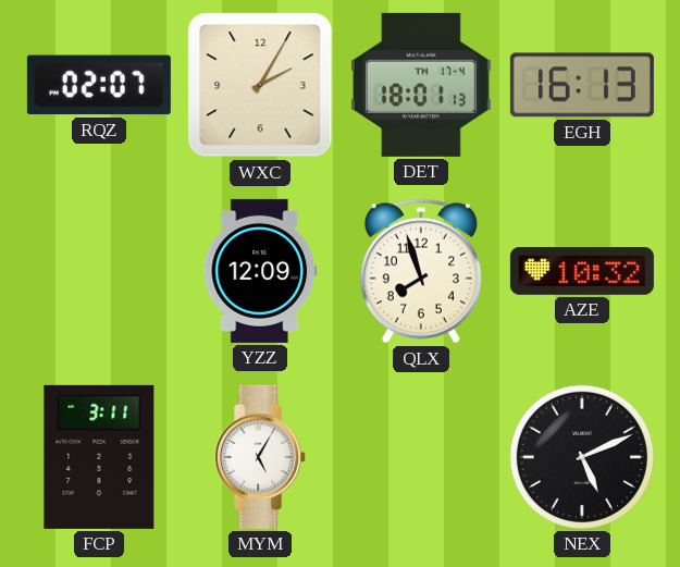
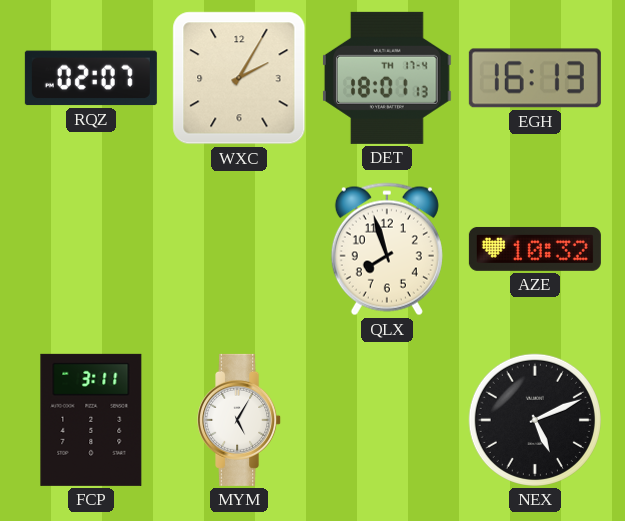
YZZ: 12:09 -> none (260, 271)
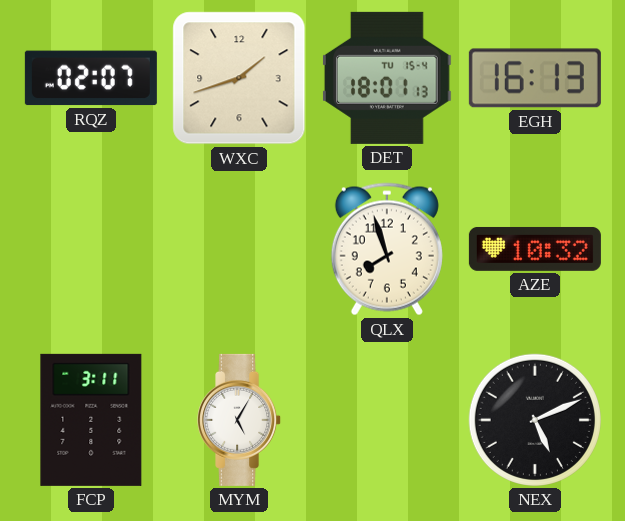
WXC: 2:05 -> 1:42 (239, 78)
DET date: TH 17-4 -> TU 15-4 (388, 78)
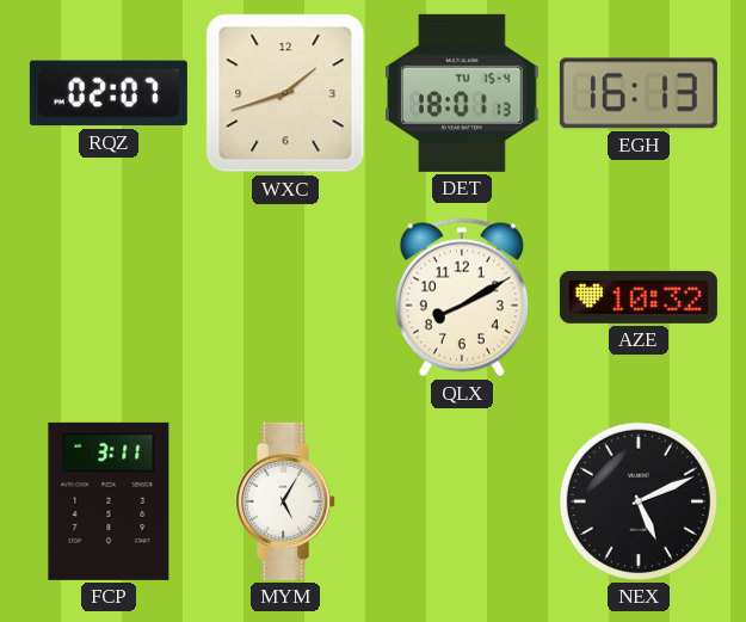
QLX: 7:57 -> 8:10 (462, 297)
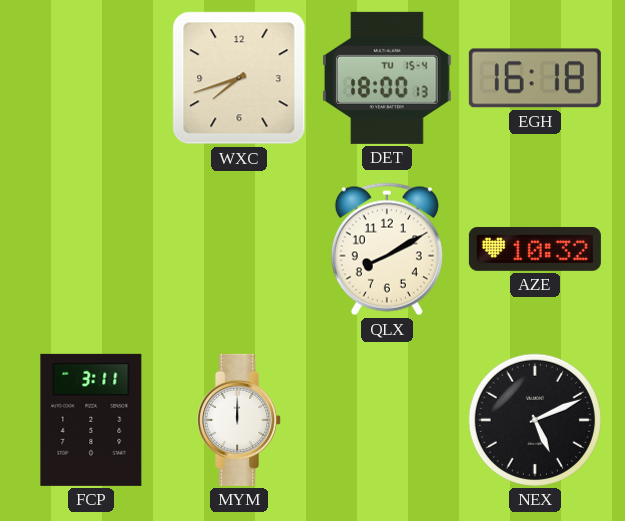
RQZ: 02:07 -> none (109, 93)
WXC: 1:42 -> 7:42 (239, 78)
DET: 18:01 -> 18:00 (388, 78)
EGH: 16:13 -> 16:18 (535, 78)
MYM: 5:05 -> 12:00 (240, 420)
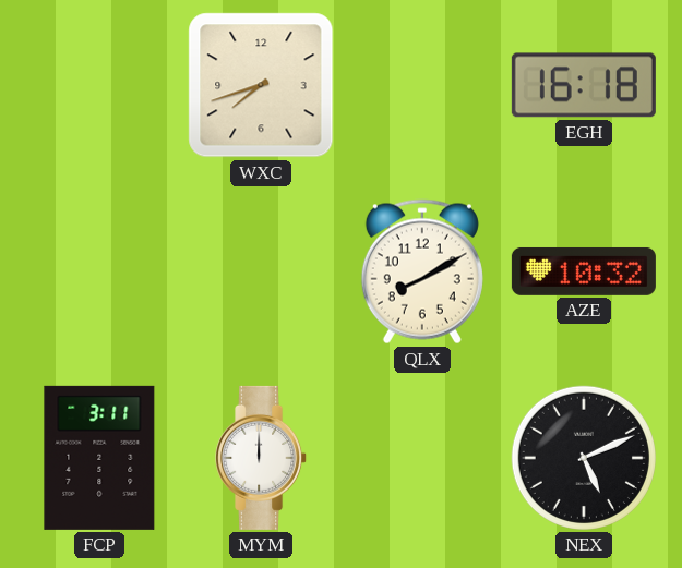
DET: 18:00 -> none (388, 78)
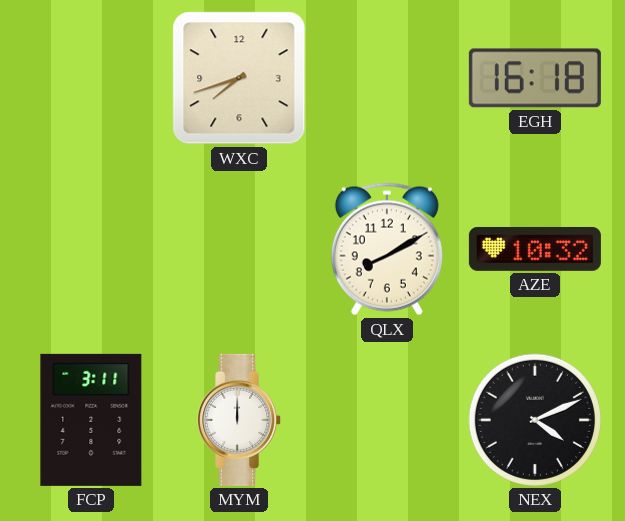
NEX: 5:11 -> 4:11 (535, 420)
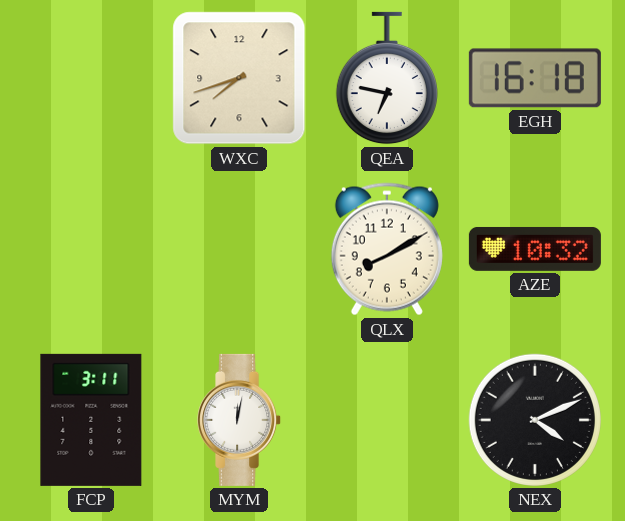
QEA: none -> 6:47 (387, 78)
MYM: 12:00 -> 12:02 (240, 420)
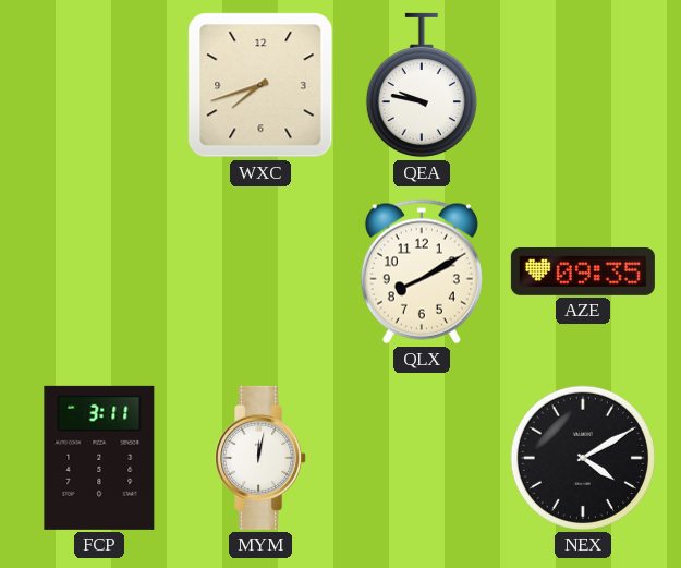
QEA: 6:47 -> 9:47 (422, 85)
EGH: 16:18 -> none (535, 78)
AZE: 10:32 -> 09:35 (583, 271)
NEX: 4:11 -> 4:10 (583, 458)
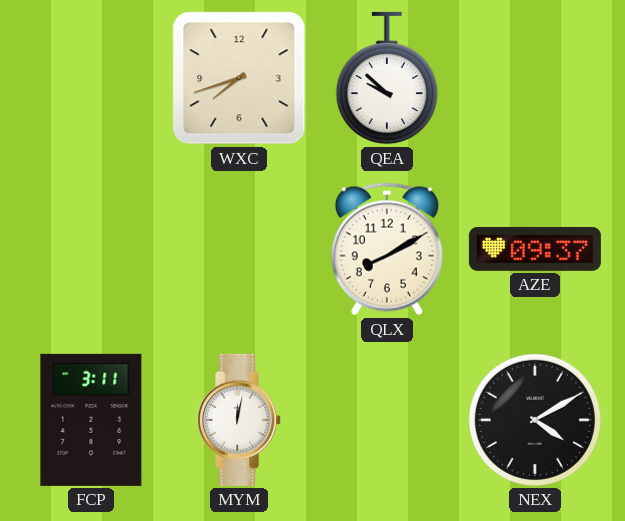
QEA: 9:47 -> 9:52 (387, 78)
AZE: 09:35 -> 09:37 (535, 249)
